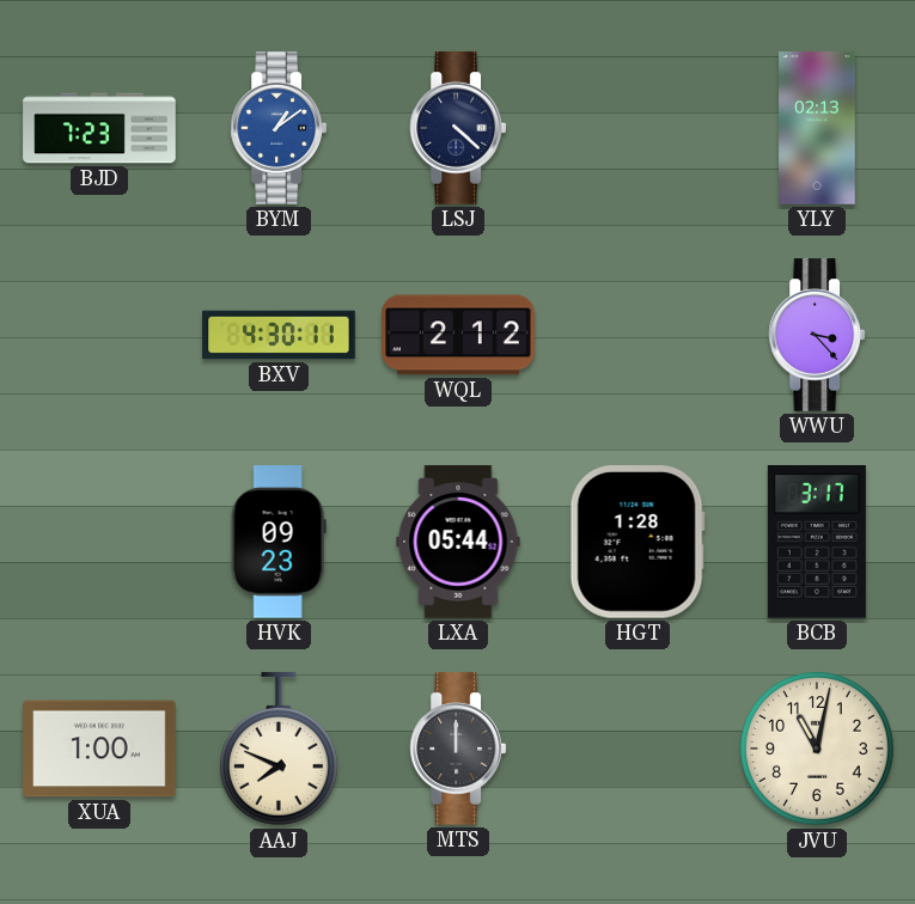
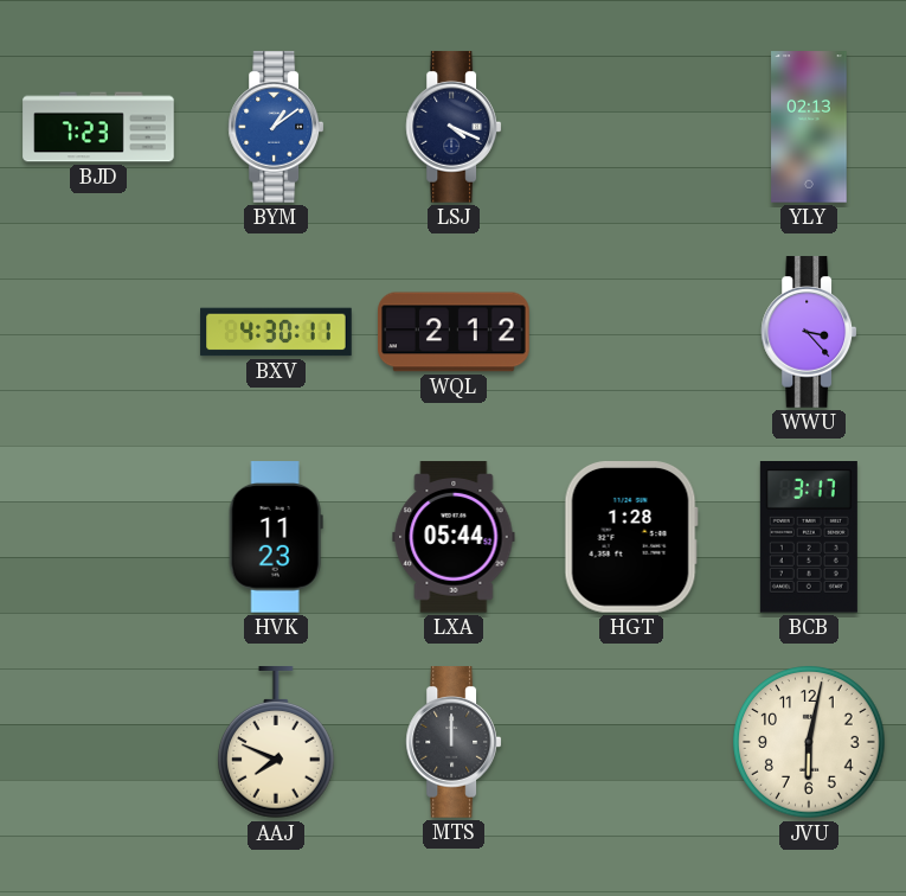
LSJ: 4:22 -> 4:19 (454, 127)
HVK: 09:23 -> 11:23 (276, 537)
XUA: 1:00 -> none (99, 749)
JVU: 11:02 -> 6:02 (809, 742)
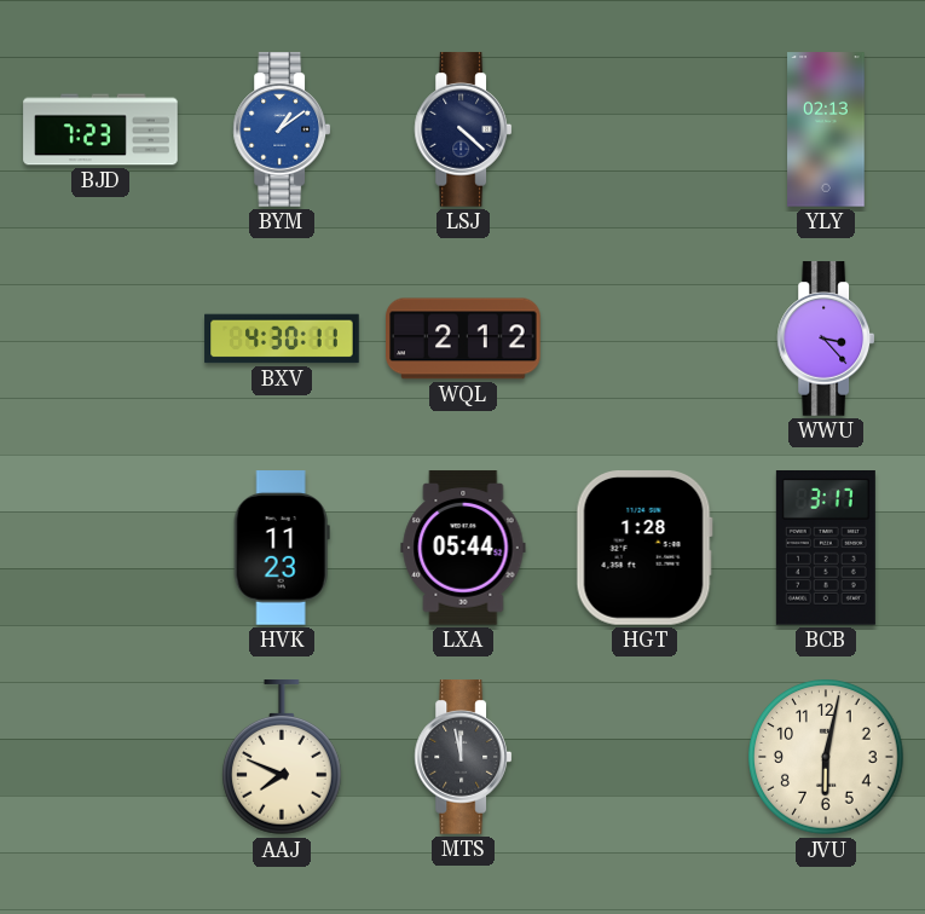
LSJ: 4:19 -> 4:22 (463, 129)
MTS: 12:00 -> 11:58 (463, 757)
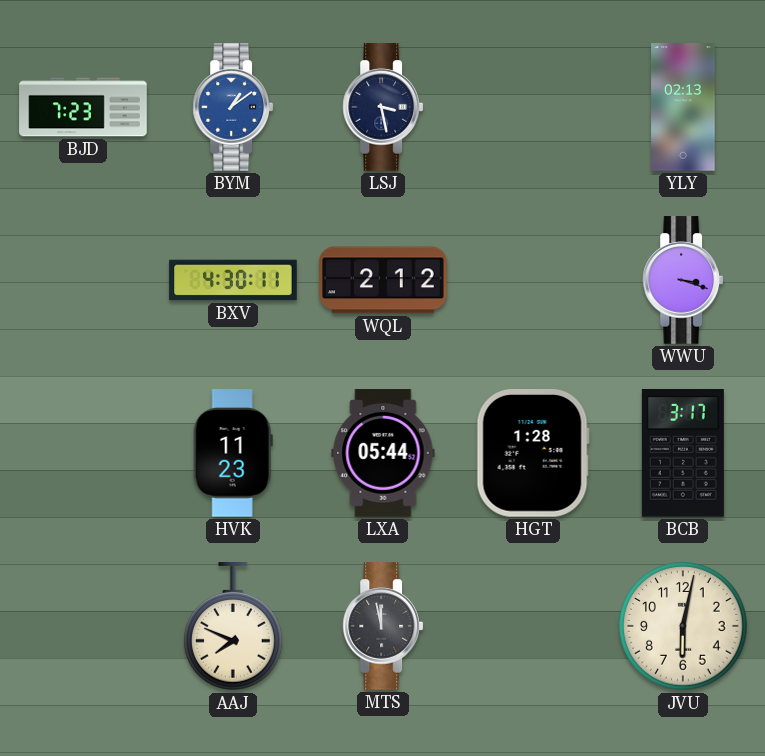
LSJ: 4:22 -> 3:28 (383, 107)
WWU: 3:23 -> 3:18 (683, 280)
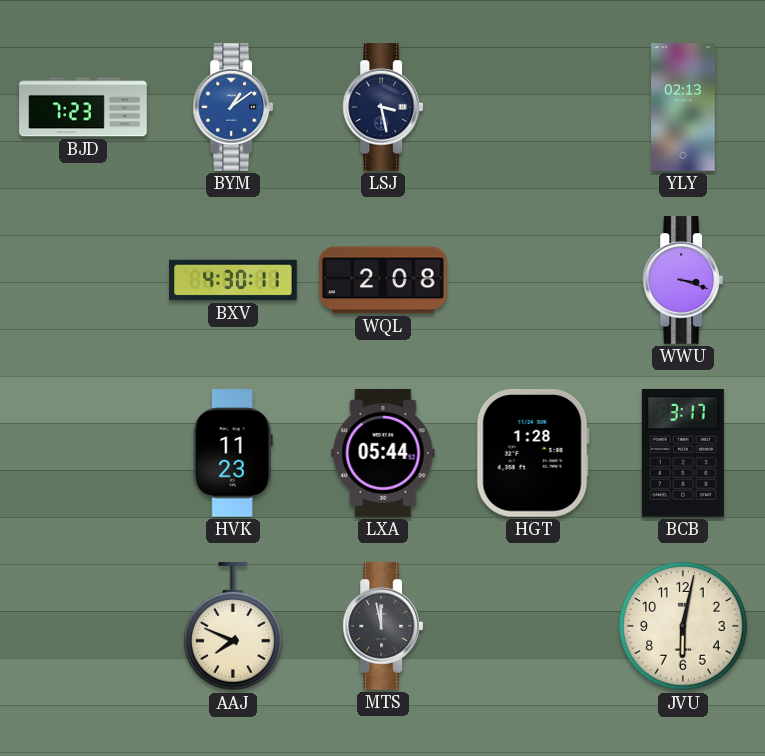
WQL: 2:12 -> 2:08 (383, 280)
